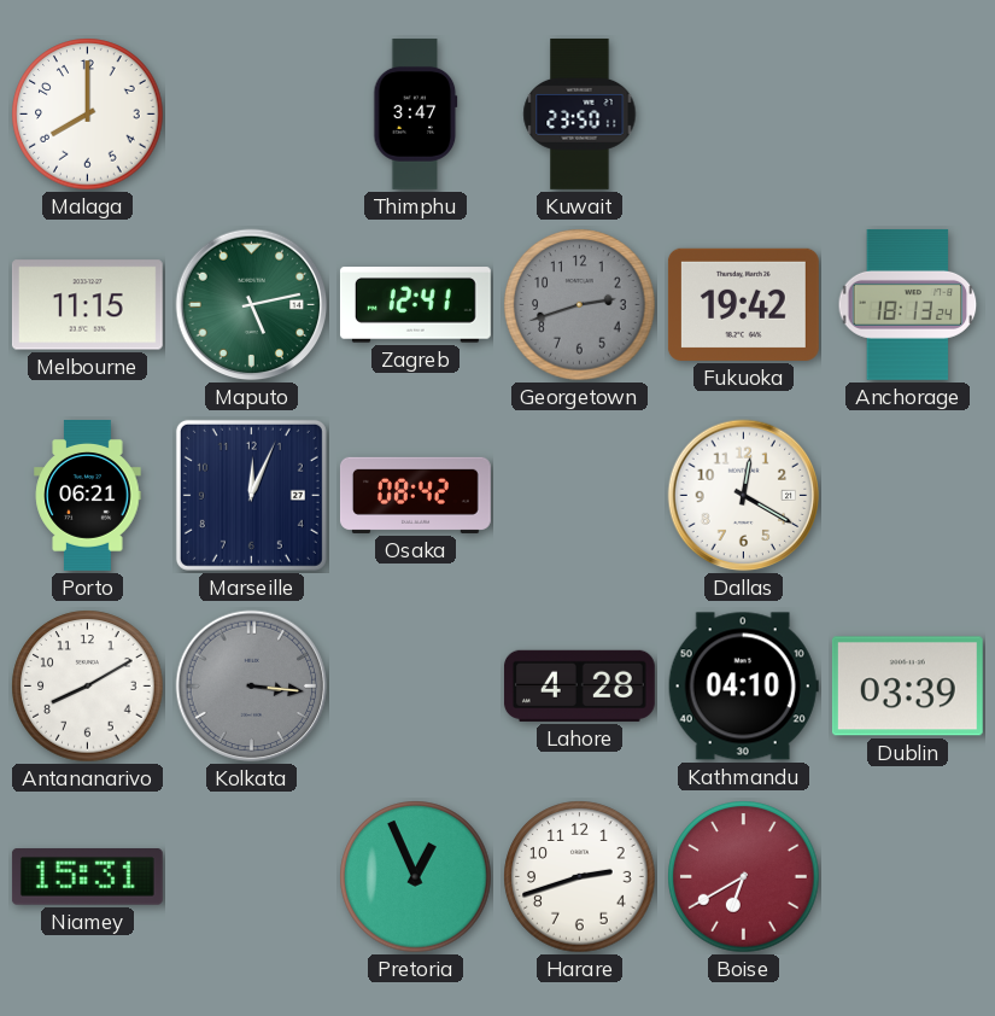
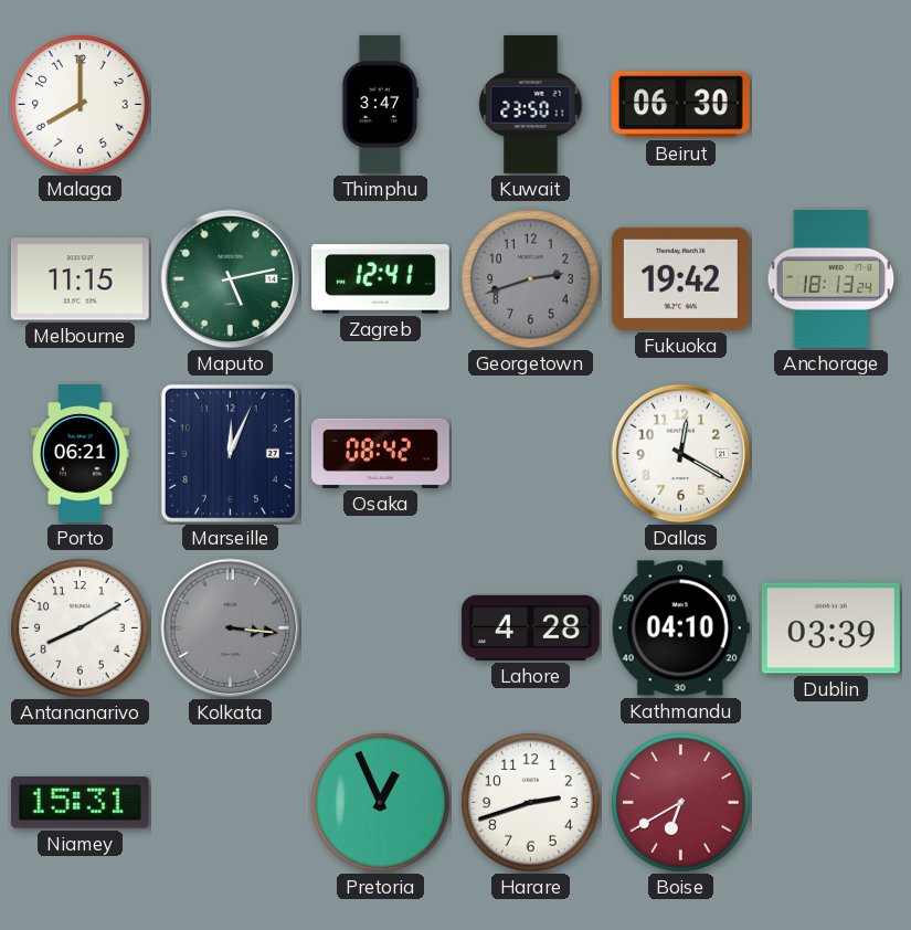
Beirut: none -> 06:30 (680, 105)
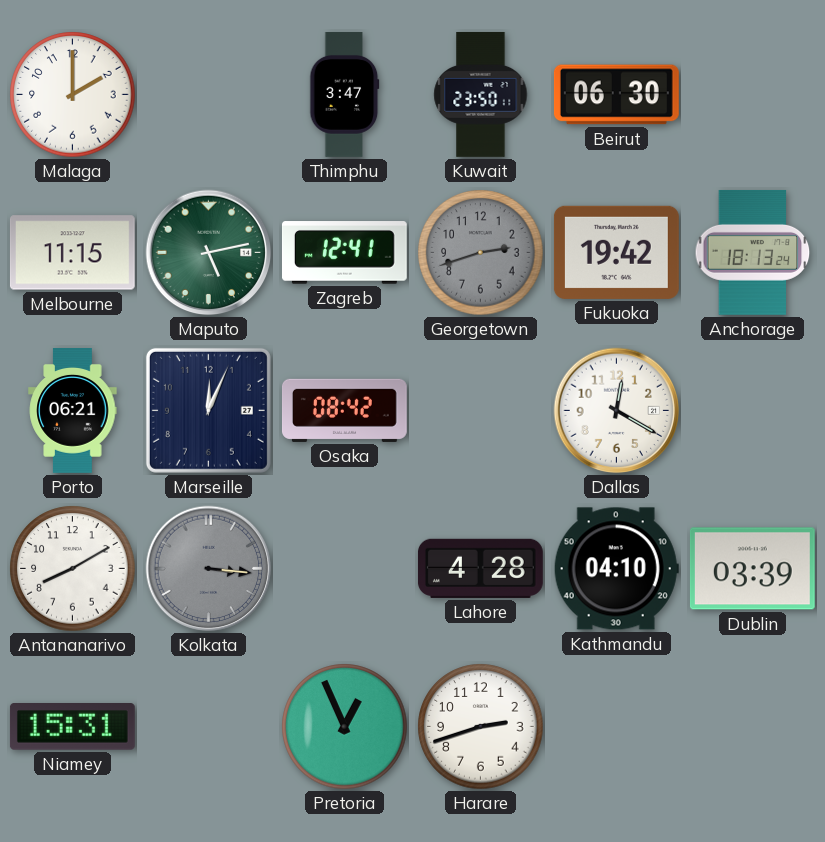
Malaga: 8:00 -> 2:00 (73, 95)
Boise: 6:40 -> none (681, 803)
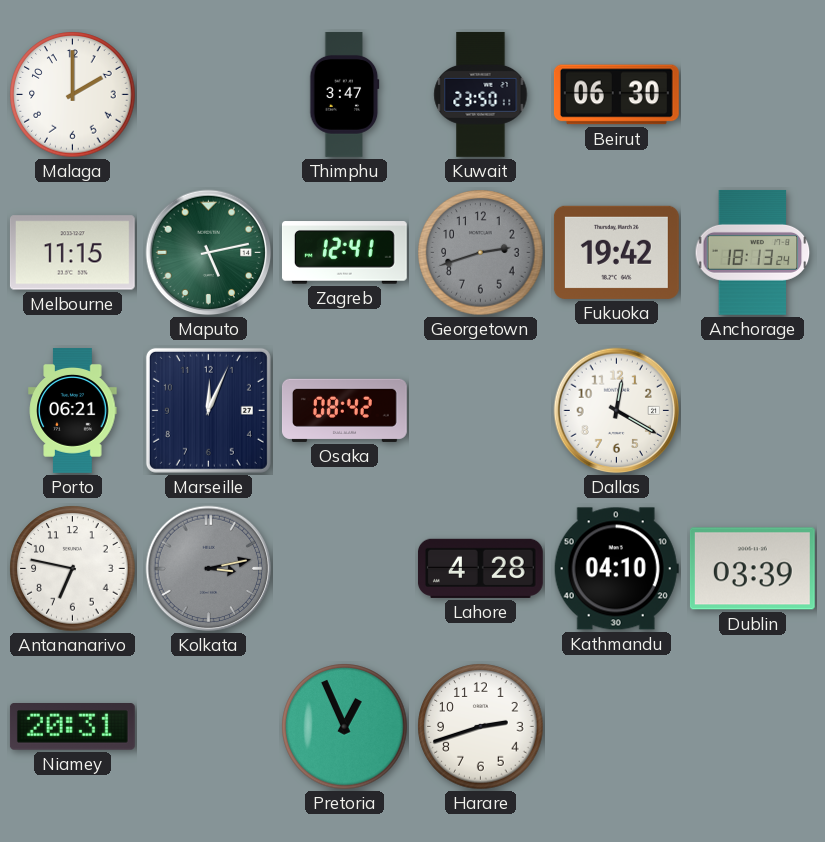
Antananarivo: 8:10 -> 6:47 (73, 569)
Kolkata: 3:16 -> 3:13 (209, 569)
Niamey: 15:31 -> 20:31 (72, 727)
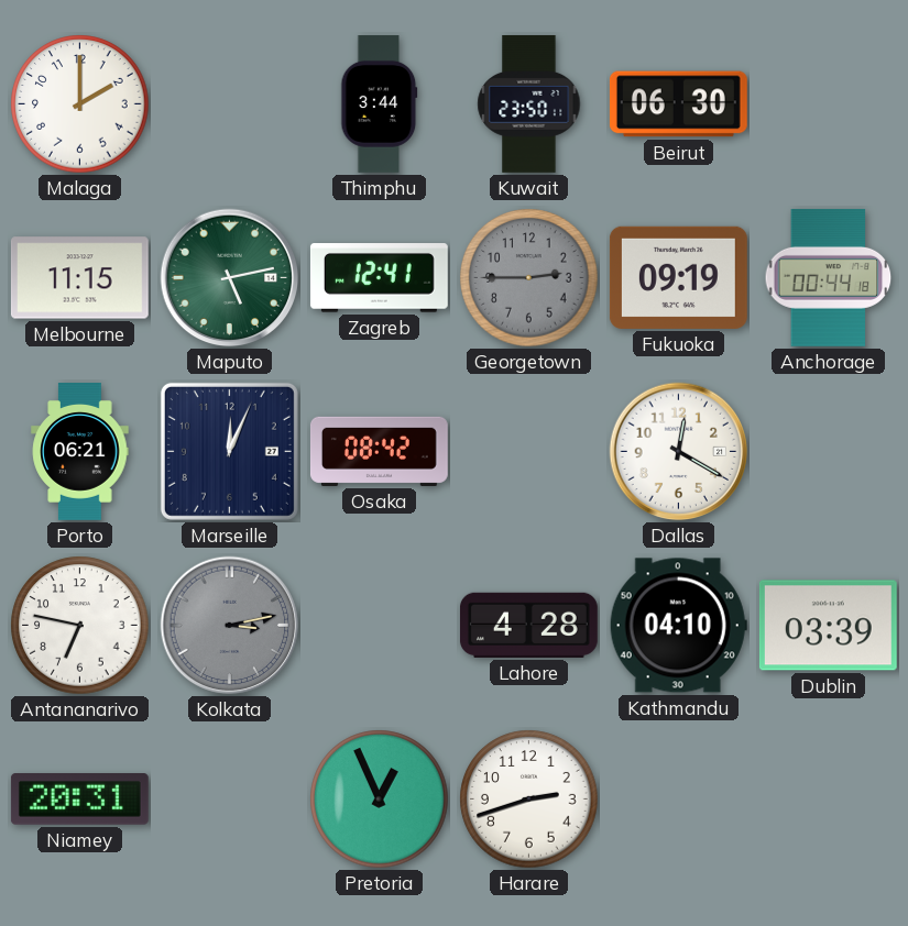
Thimphu: 3:47 -> 3:44 (380, 104)
Georgetown: 2:42 -> 2:45 (529, 278)
Fukuoka: 19:42 -> 09:19 (678, 277)
Anchorage: 18:13 -> 00:44 (829, 277)
